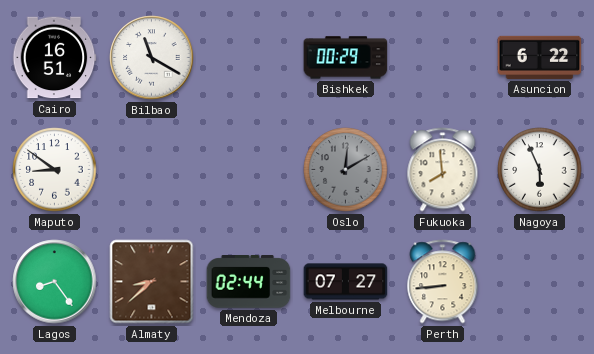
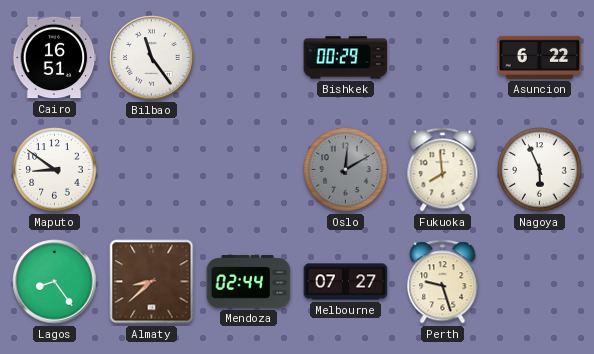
Bilbao: 11:20 -> 11:24 (152, 58)
Perth: 8:44 -> 9:27 (443, 282)
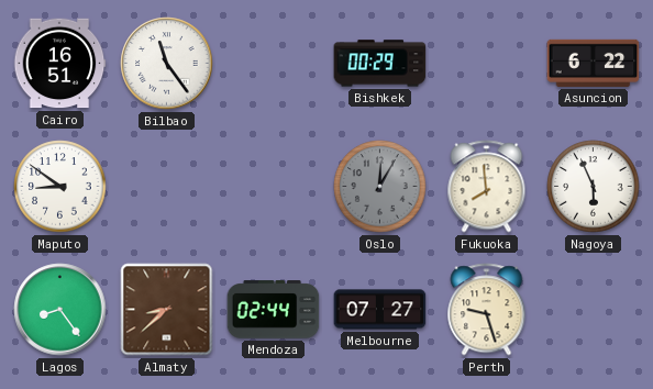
Oslo: 12:10 -> 12:05 (380, 187)
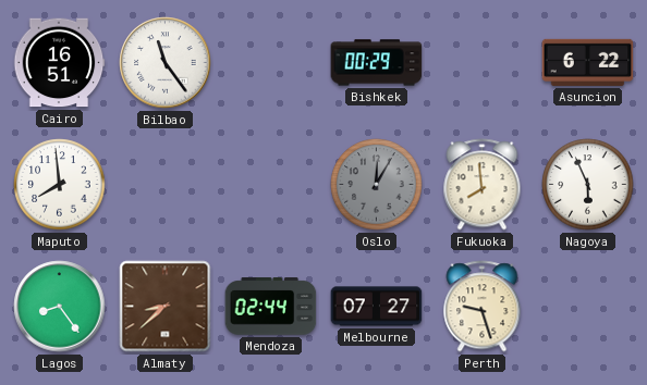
Maputo: 8:51 -> 7:59 (60, 185)
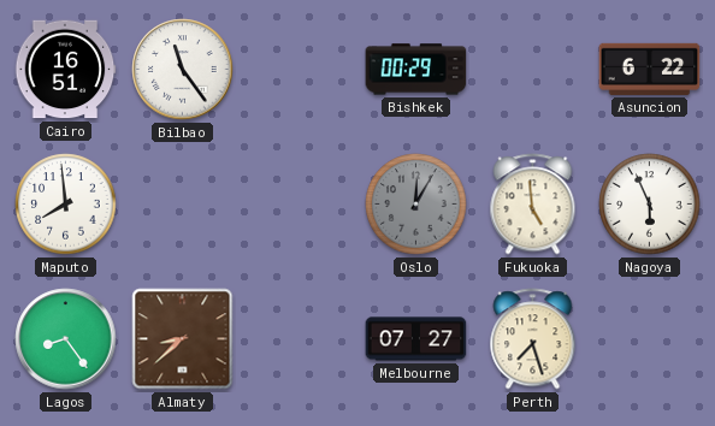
Fukuoka: 7:59 -> 4:59 (533, 205)
Mendoza: 02:44 -> none (271, 307)
Perth: 9:27 -> 7:27 (533, 339)
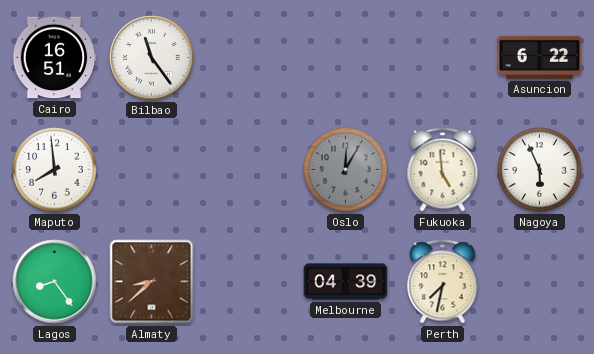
Bishkek: 00:29 -> none (416, 70)
Melbourne: 07:27 -> 04:39 (346, 282)
Perth: 7:27 -> 7:32 (443, 282)
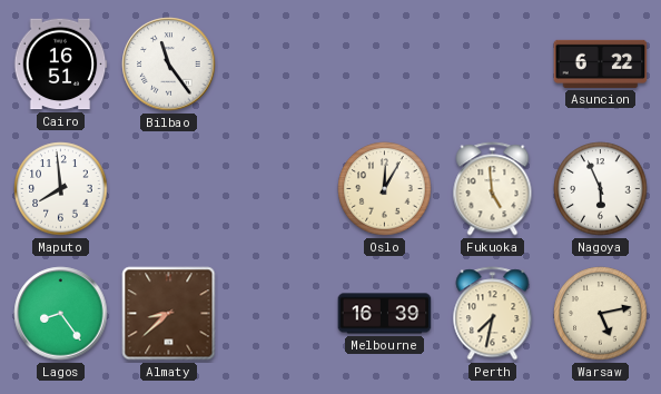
Oslo dial: grey -> cream (385, 189)
Melbourne: 04:39 -> 16:39 (385, 314)
Warsaw: none -> 5:13 (601, 314)
